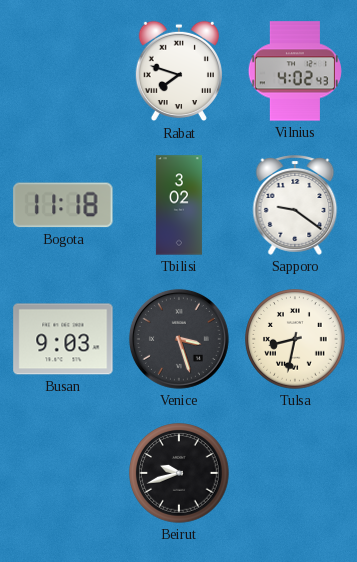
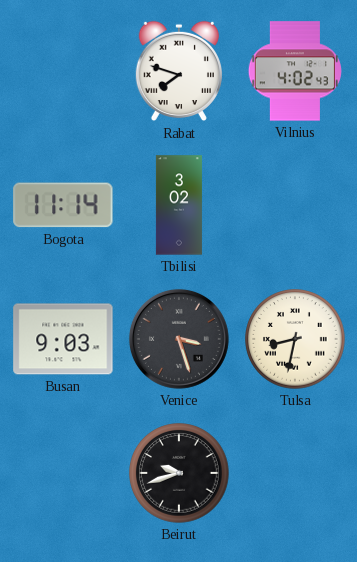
Bogota: 11:18 -> 11:14 (63, 205)
Sapporo: 9:21 -> none (295, 205)
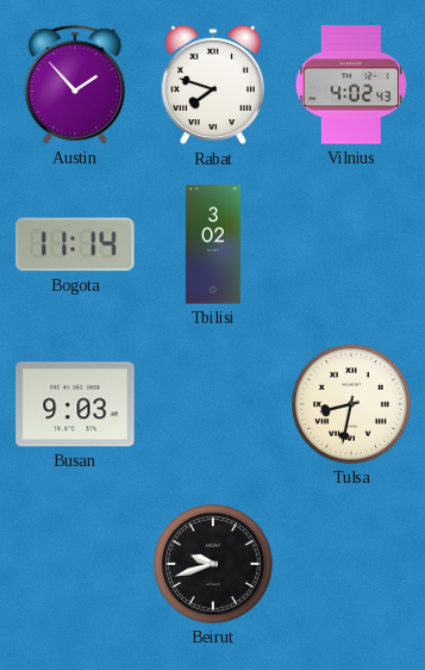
Austin: none -> 1:53 (75, 85)
Venice: 3:27 -> none (179, 339)
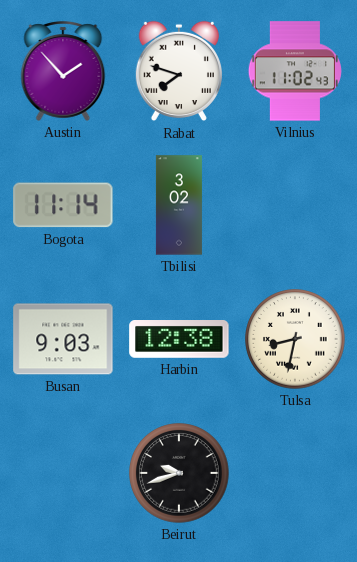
Vilnius: 4:02 -> 11:02 (295, 71)
Harbin: none -> 12:38 (179, 340)
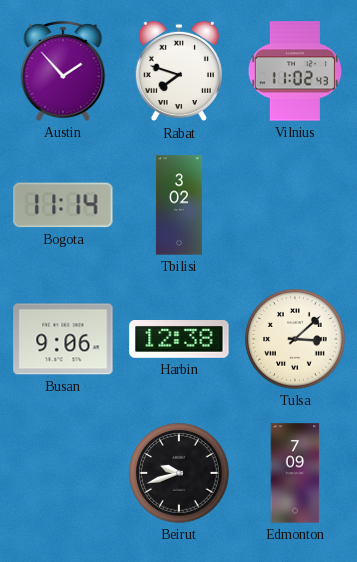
Busan: 9:03 -> 9:06 (63, 339)
Tulsa: 8:32 -> 3:08 (295, 339)
Edmonton: none -> 7:09 (295, 473)
